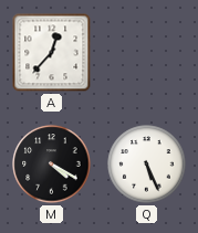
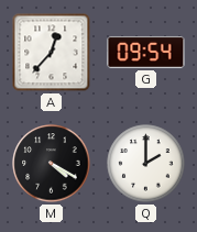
G: none -> 09:54 (146, 52)
Q: 5:26 -> 2:00 (146, 164)
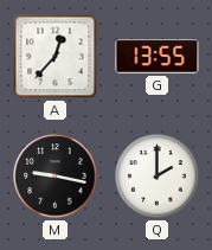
G: 09:54 -> 13:55 (158, 56)
M: 4:20 -> 9:17 (56, 177)
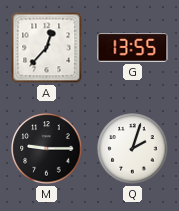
M: 9:17 -> 9:15 (47, 149)
Q: 2:00 -> 2:03 (133, 149)
